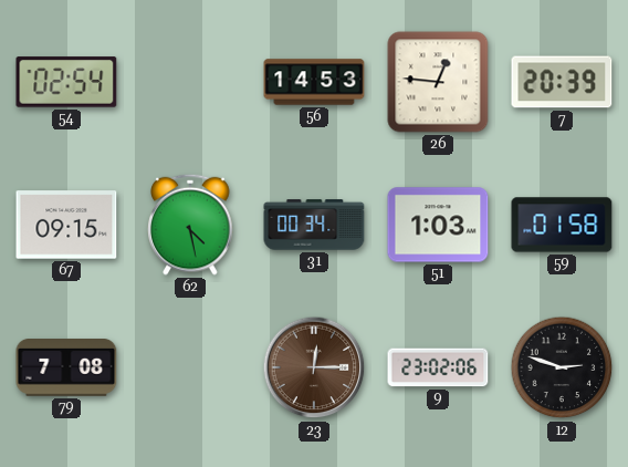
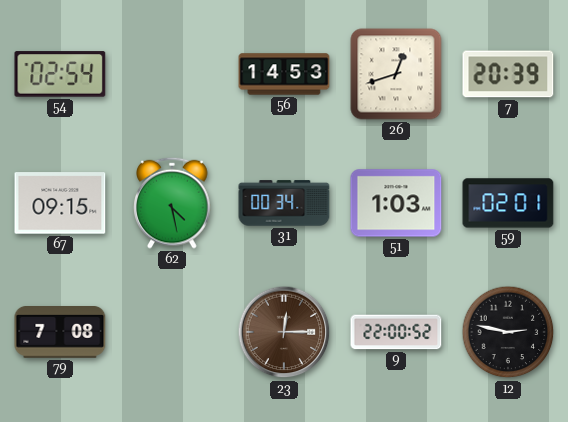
26: 12:46 -> 12:42 (396, 74)
59: 01:58 -> 02:01 (508, 203)
9: 23:02 -> 22:00 (396, 332)
12: 2:48 -> 2:47 (508, 332)
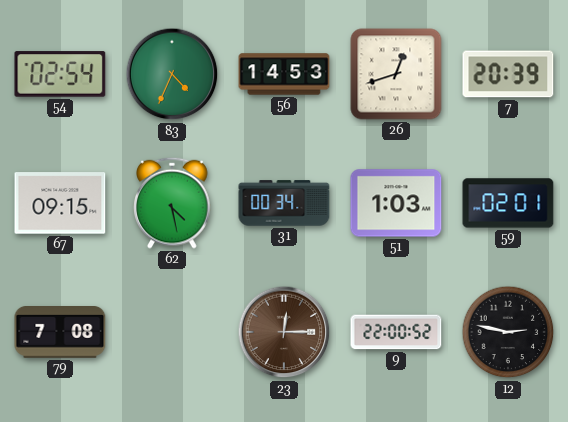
83: none -> 4:34 (172, 74)
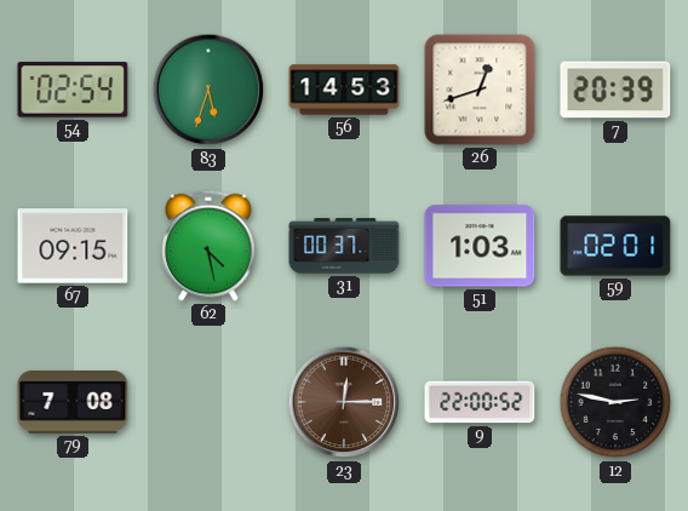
83: 4:34 -> 5:33 (208, 90)
31: 00:34 -> 00:37 (344, 246)
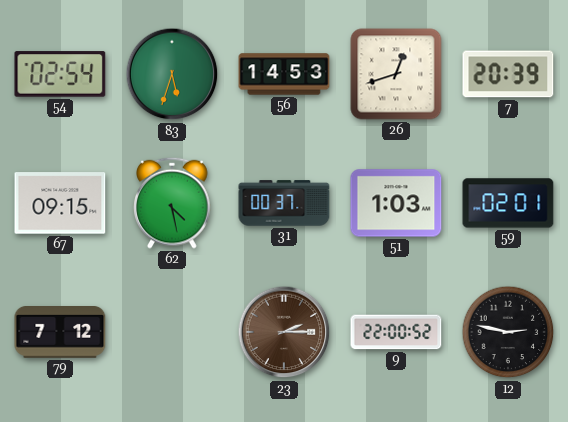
79: 7:08 -> 7:12 (60, 333)
23: 12:15 -> 2:15 (284, 332)
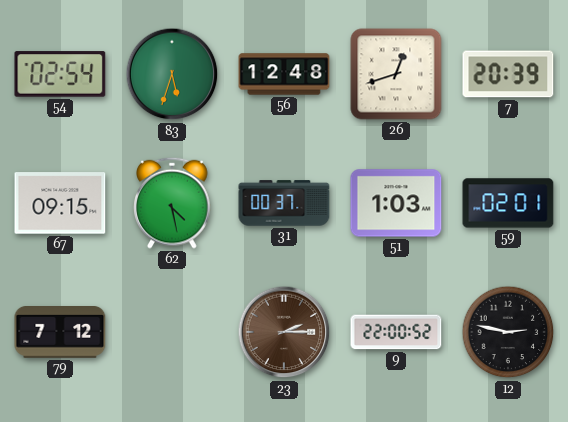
56: 14:53 -> 12:48 (284, 74)
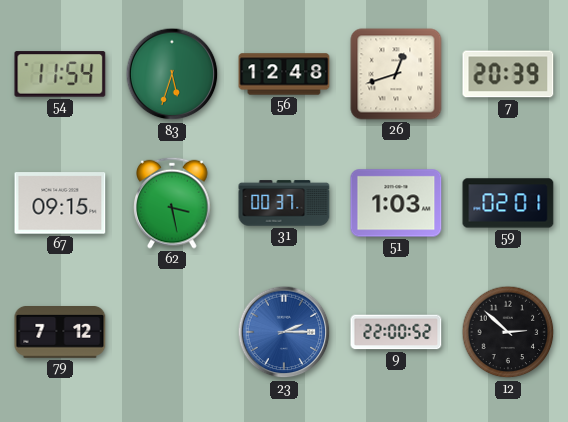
54: 02:54 -> 11:54 (60, 74)
62: 4:28 -> 3:28 (172, 203)
23 dial: brown -> blue (284, 332)
12: 2:47 -> 2:52 (508, 332)
